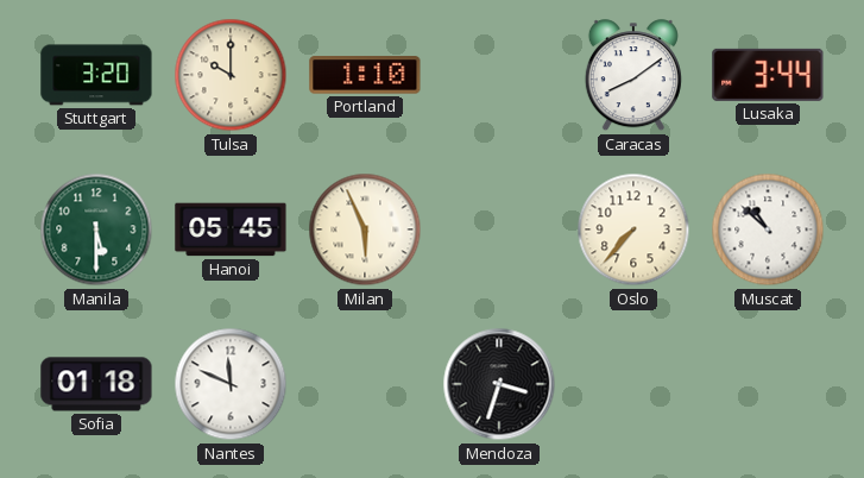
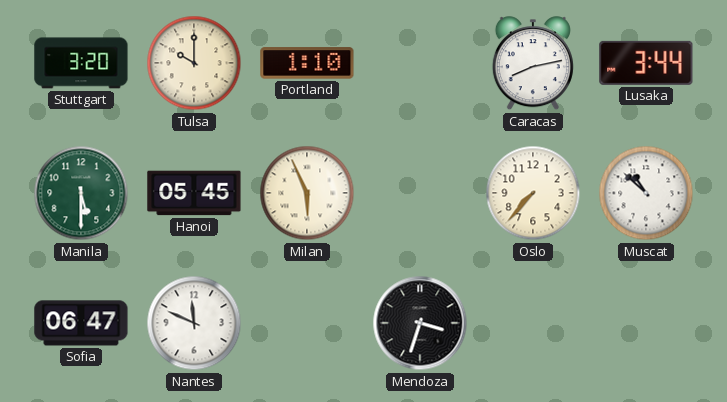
Caracas: 8:09 -> 8:13 (533, 64)
Sofia: 01:18 -> 06:47 (81, 323)
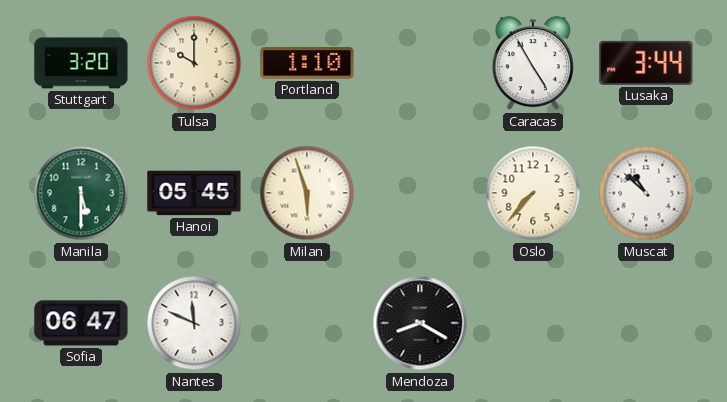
Caracas: 8:13 -> 4:55 (533, 64)
Milan: 5:56 -> 5:57 (307, 193)
Mendoza: 3:33 -> 8:20 (420, 323)
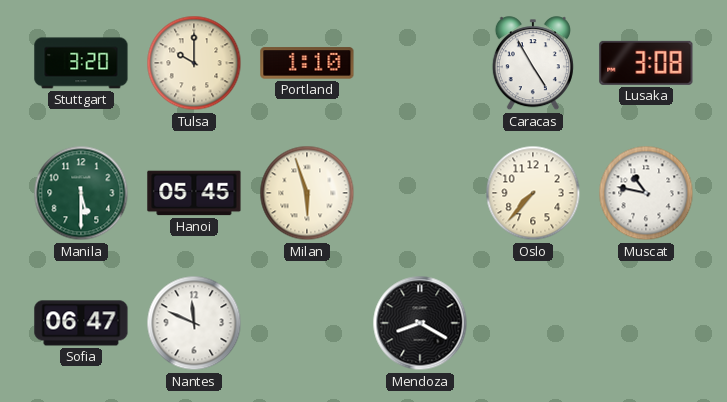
Lusaka: 3:44 -> 3:08 (646, 63)
Muscat: 10:52 -> 10:47 (646, 193)
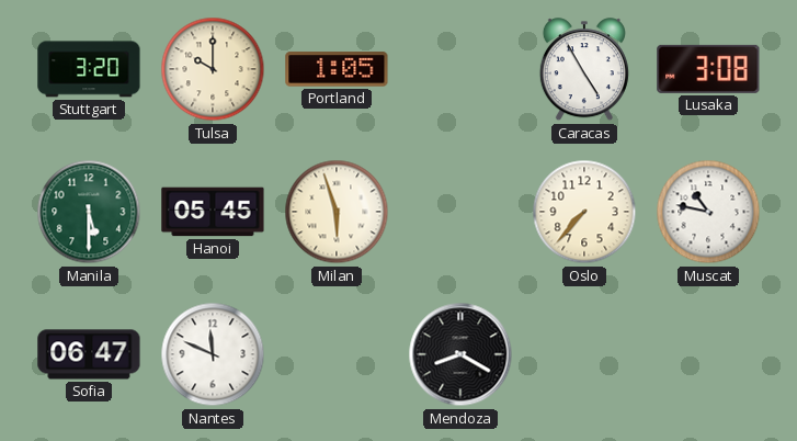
Portland: 1:10 -> 1:05 (337, 69)
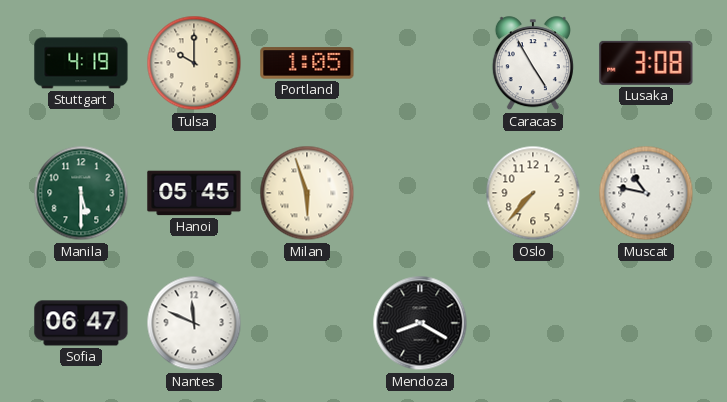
Stuttgart: 3:20 -> 4:19 (81, 63)
